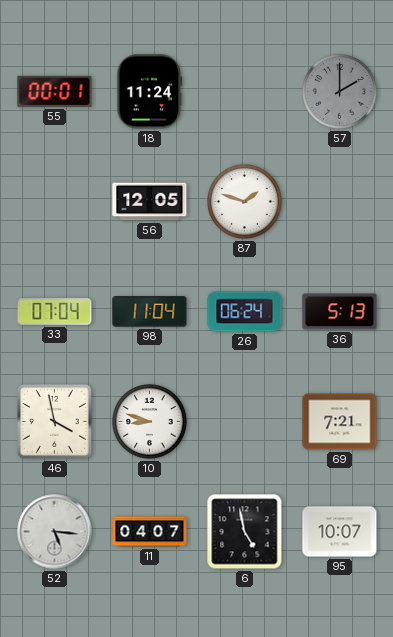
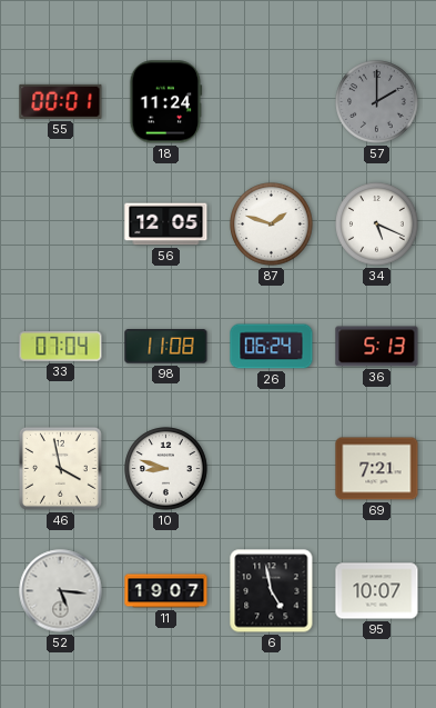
34: none -> 5:19 (377, 225)
98: 11:04 -> 11:08 (166, 347)
11: 04:07 -> 19:07 (166, 591)
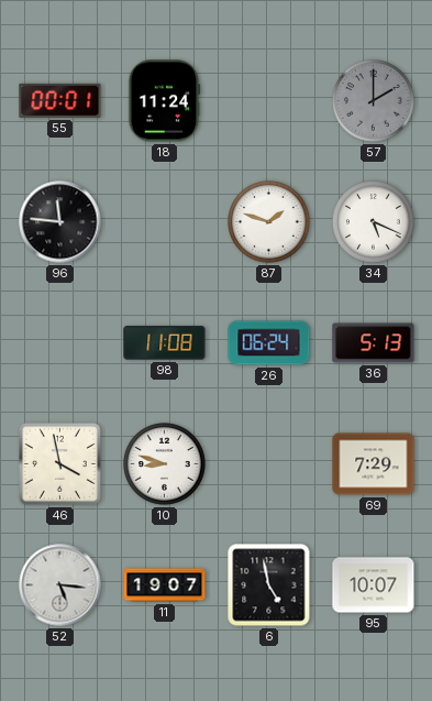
96: none -> 11:46 (60, 222)
56: 12:05 -> none (166, 225)
33: 07:04 -> none (61, 347)
69: 7:21 -> 7:29 (374, 464)
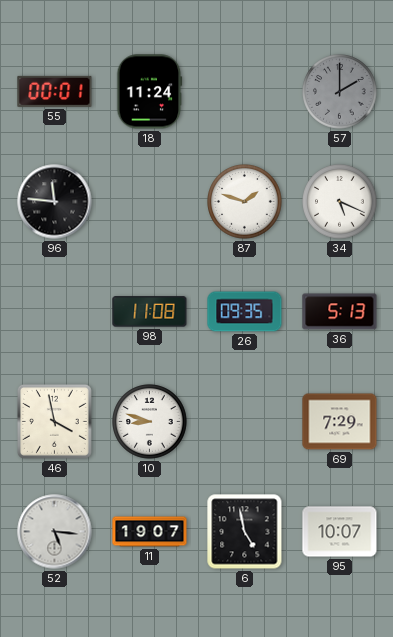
26: 06:24 -> 09:35 (245, 312)
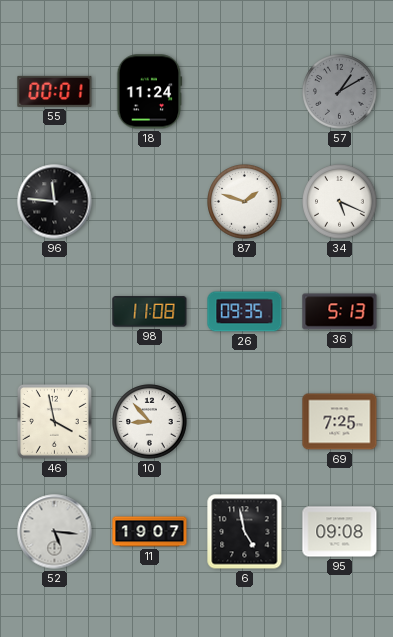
57: 2:00 -> 1:10 (340, 92)
10: 8:48 -> 8:53 (150, 422)
69: 7:29 -> 7:25 (340, 422)
95: 10:07 -> 09:08 (340, 532)
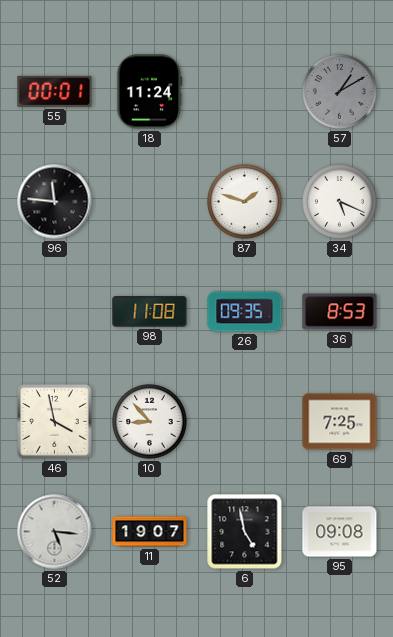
36: 5:13 -> 8:53 (340, 312)
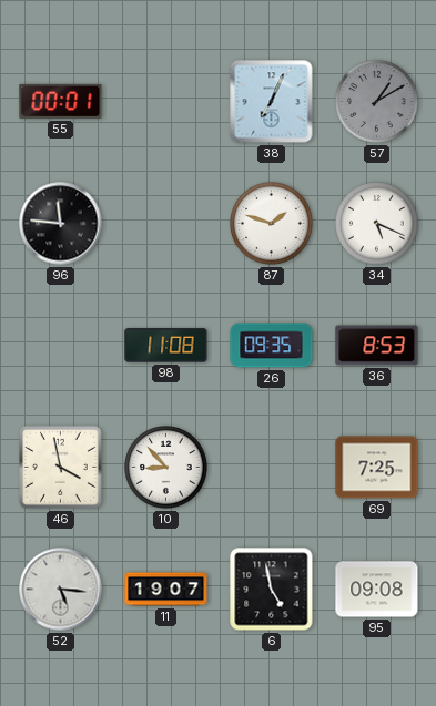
18: 11:24 -> none (150, 92)
38: none -> 7:04 (272, 102)
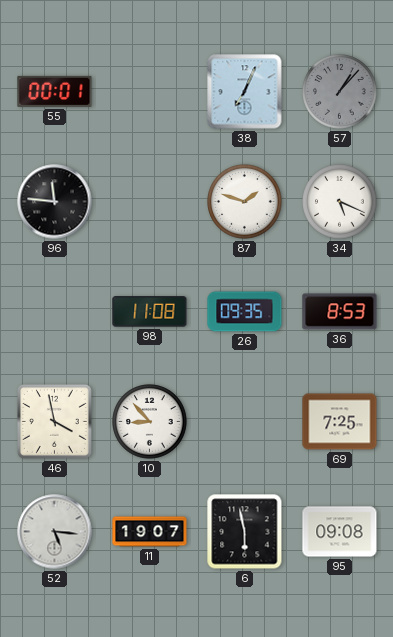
57: 1:10 -> 1:07 (340, 92)
6: 4:58 -> 5:58 (245, 532)
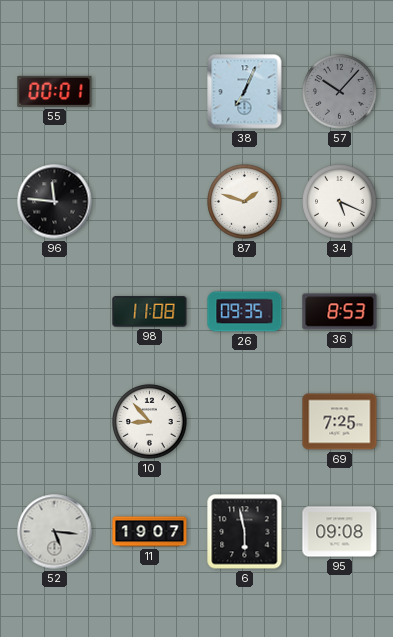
57: 1:07 -> 10:07 (340, 92)
46: 3:58 -> none (54, 421)
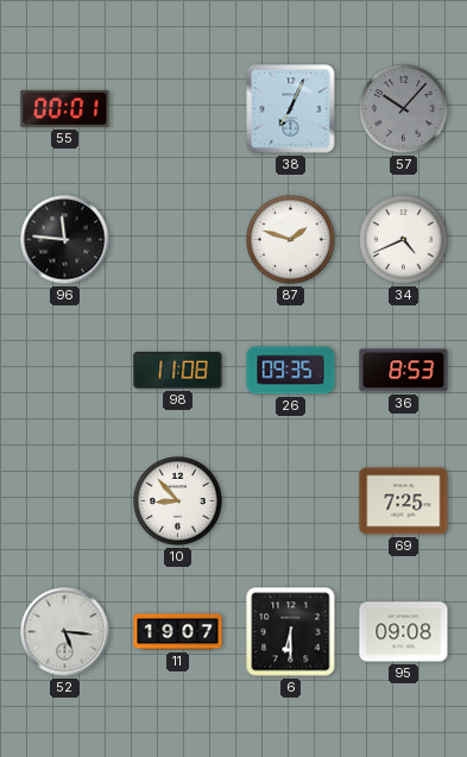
34: 5:19 -> 4:41 (404, 240)
6: 5:58 -> 6:30 (291, 632)
